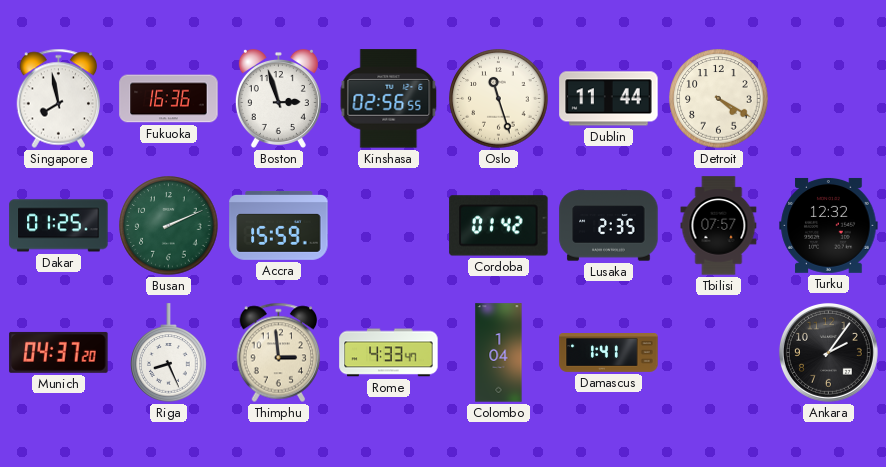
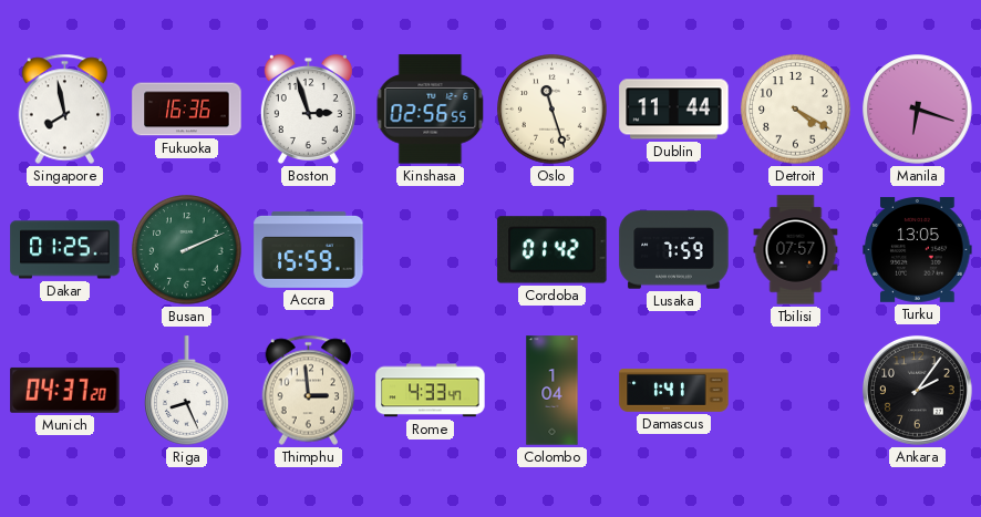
Manila: none -> 6:18 (918, 110)
Lusaka: 2:35 -> 7:59 (674, 250)
Turku: 12:32 -> 13:05 (918, 249)
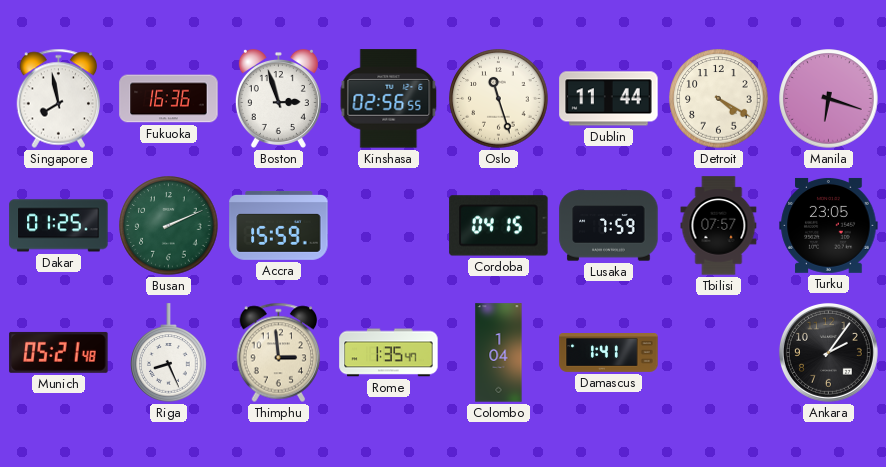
Cordoba: 01:42 -> 04:15 (499, 226)
Turku: 13:05 -> 23:05 (829, 225)
Munich: 04:37 -> 05:21 (59, 352)
Rome: 4:33 -> 1:35 (389, 353)
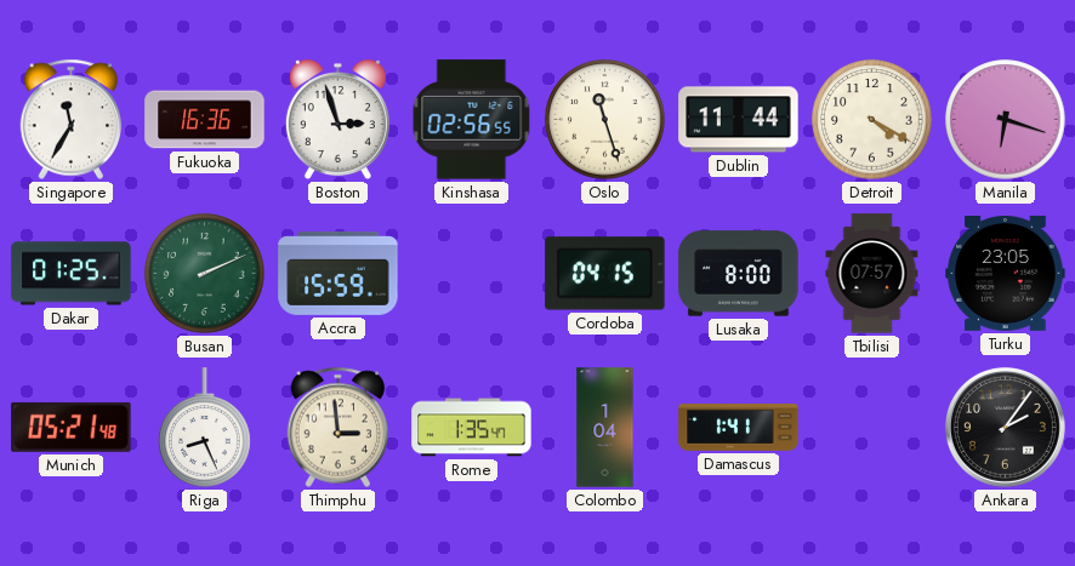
Singapore: 7:58 -> 11:35 (72, 120)
Lusaka: 7:59 -> 8:00 (739, 274)
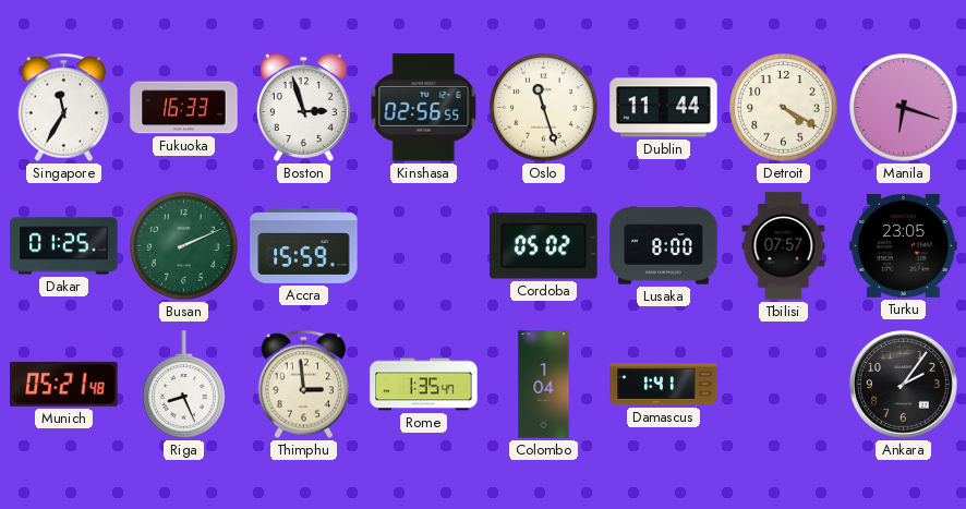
Fukuoka: 16:36 -> 16:33 (184, 108)
Cordoba: 04:15 -> 05:02 (544, 246)
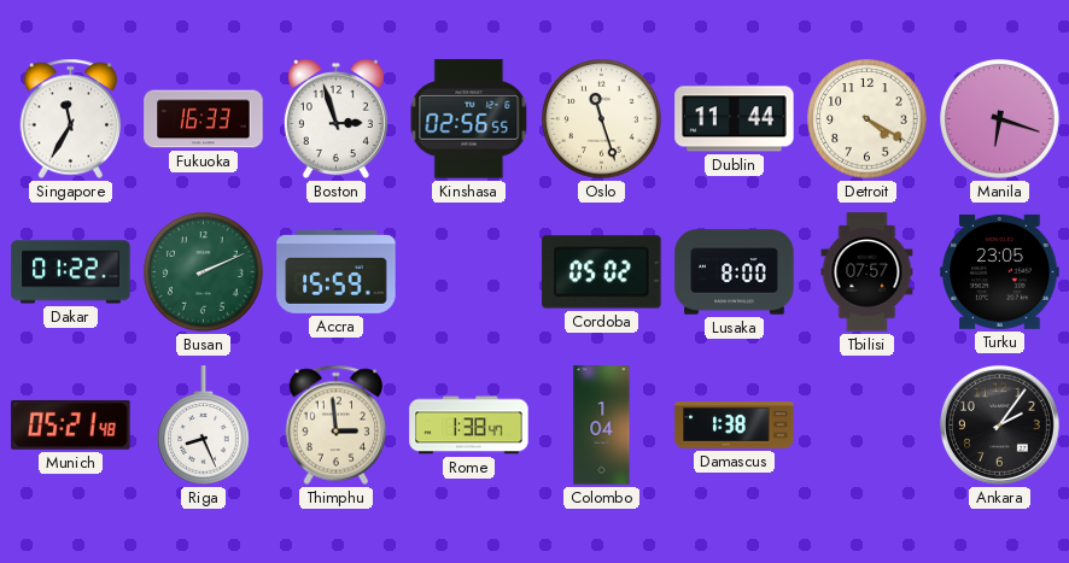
Dakar: 01:25 -> 01:22 (71, 272)
Rome: 1:35 -> 1:38 (469, 426)
Damascus: 1:41 -> 1:38 (735, 426)
